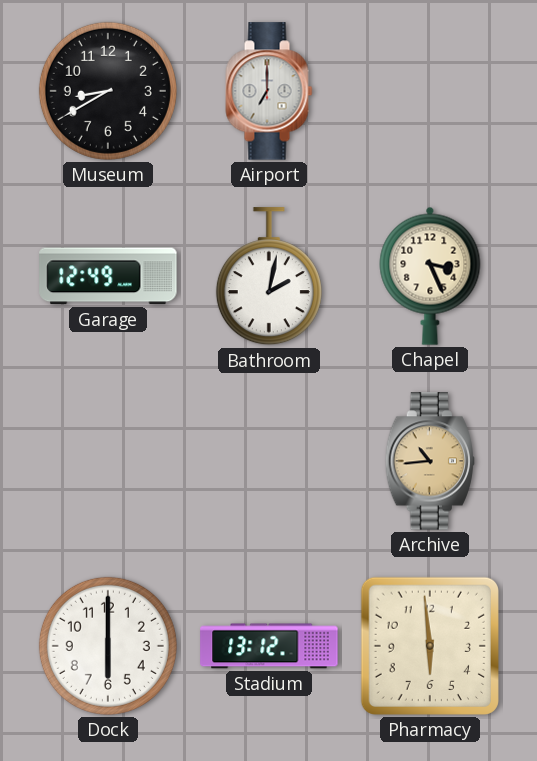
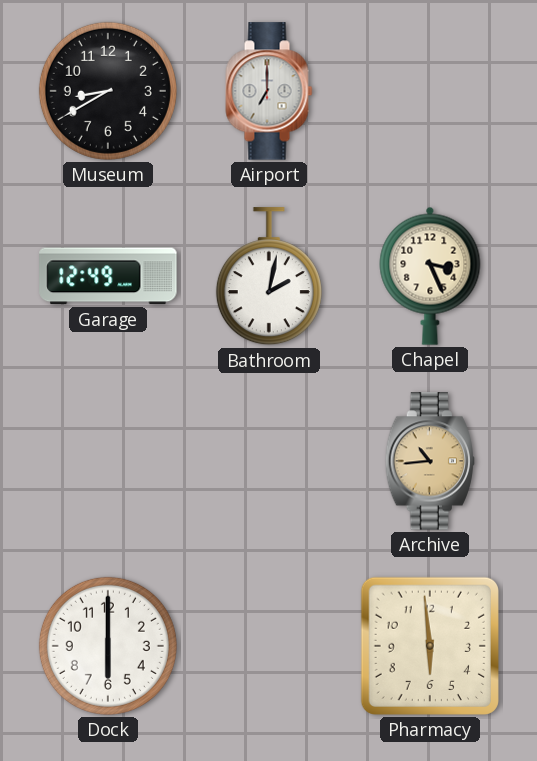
Stadium: 13:12 -> none (269, 646)
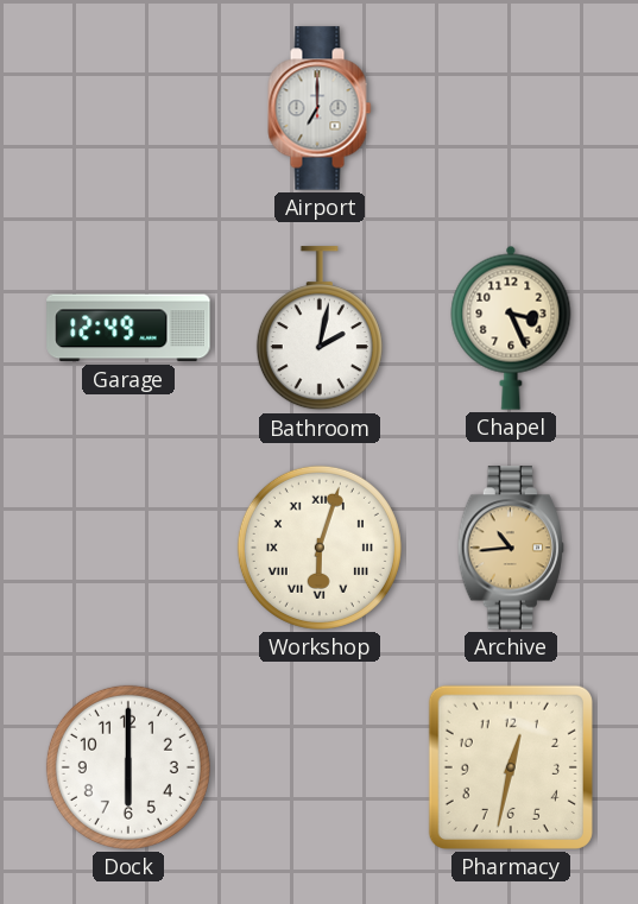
Museum: 8:40 -> none (108, 91)
Workshop: none -> 6:03 (320, 548)
Pharmacy: 5:59 -> 12:32 (511, 767)
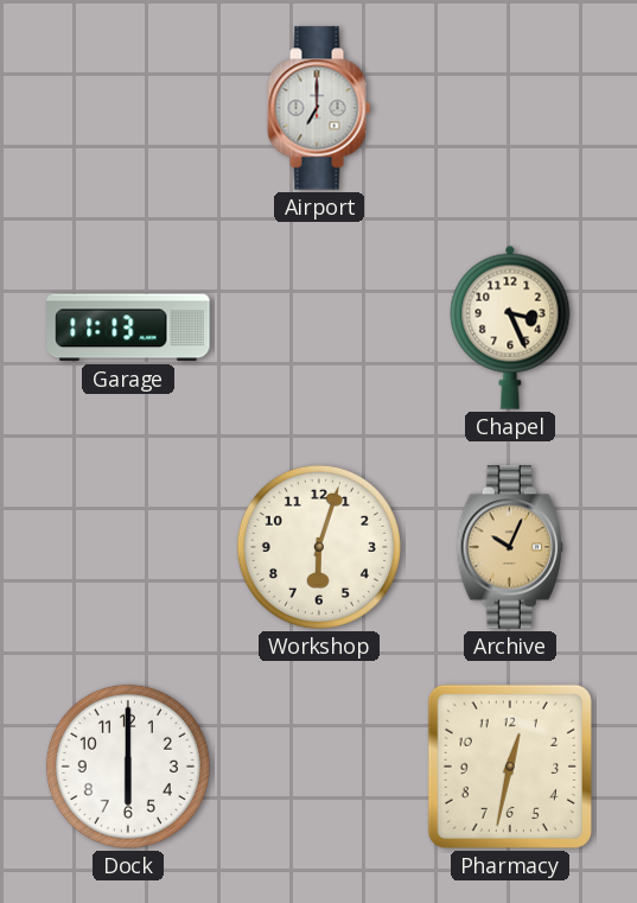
Garage: 12:49 -> 11:13 (128, 328)
Bathroom: 2:02 -> none (320, 329)
Workshop numerals: Roman -> Arabic (319, 547)
Archive: 10:44 -> 10:04 (509, 547)
